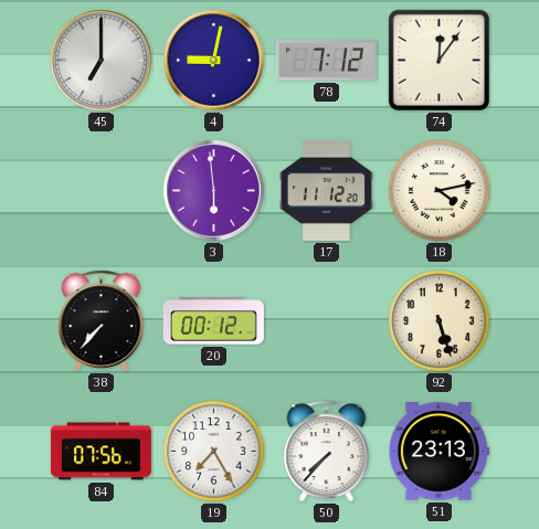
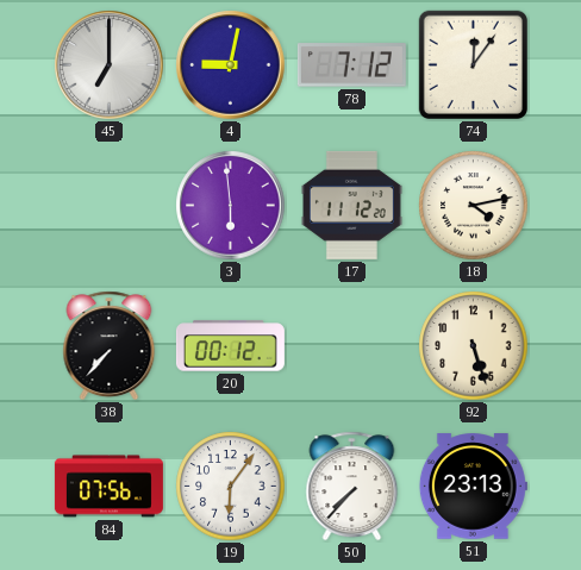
19: 7:25 -> 6:06 (231, 487)
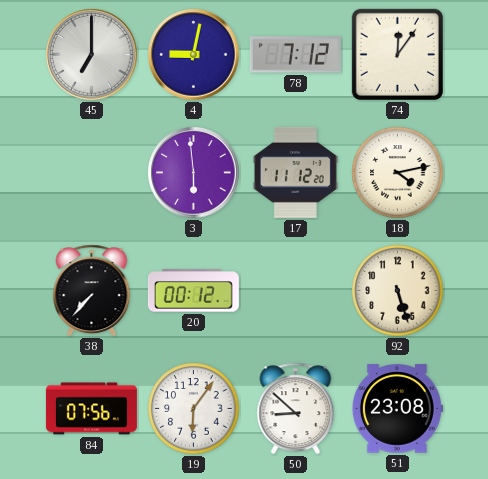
50: 7:37 -> 8:52 (296, 409)
51: 23:13 -> 23:08 (397, 409)
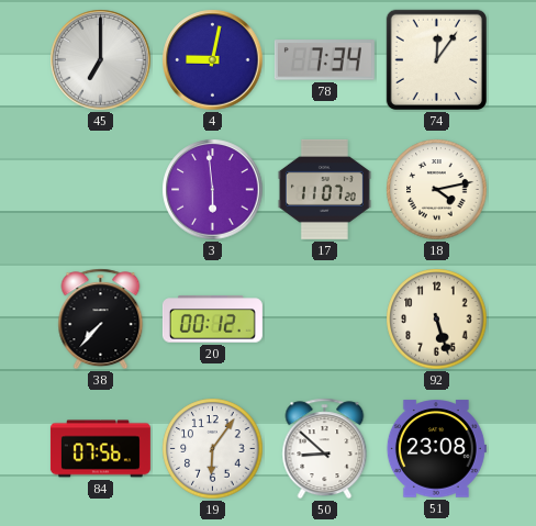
78: 7:12 -> 7:34 (324, 60)
17: 11:12 -> 11:07 (324, 189)
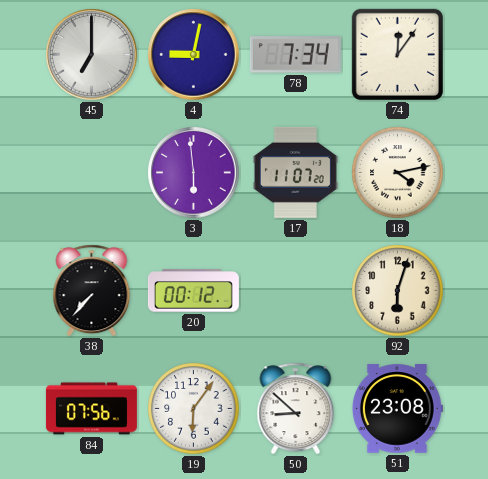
92: 5:27 -> 6:03 (398, 291)
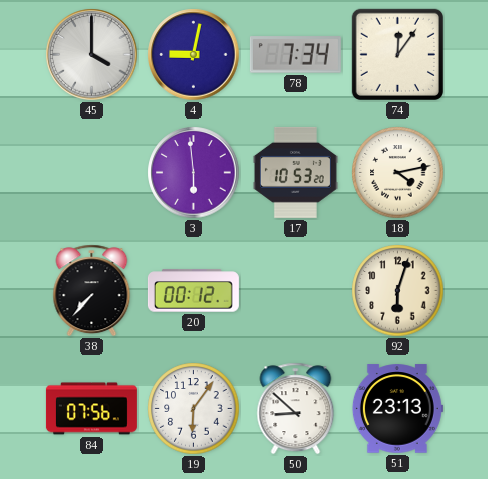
45: 7:00 -> 4:00 (92, 55)
17: 11:07 -> 10:53 (295, 172)
51: 23:08 -> 23:13 (397, 409)
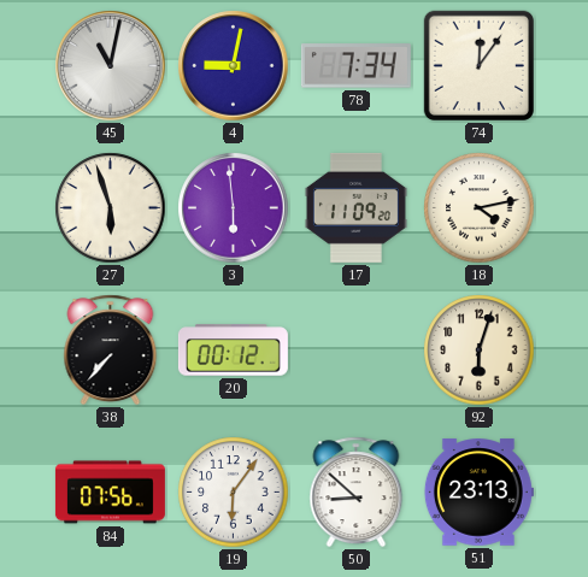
45: 4:00 -> 11:02 (111, 66)
27: none -> 5:57 (111, 208)
17: 10:53 -> 11:09 (355, 207)
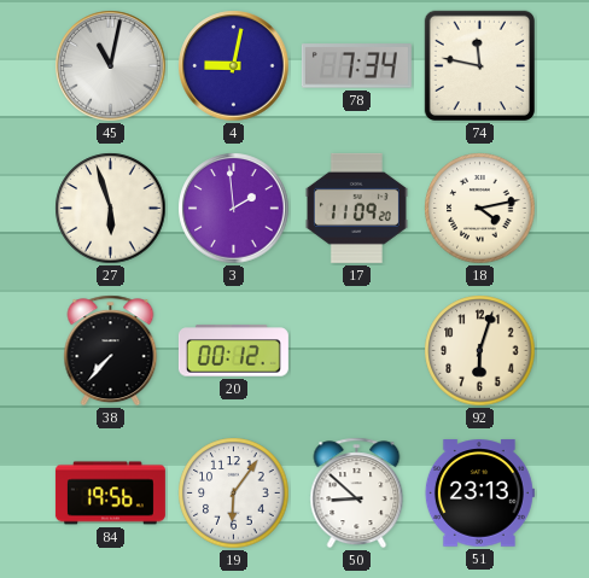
74: 12:06 -> 11:47 (479, 65)
3: 5:59 -> 1:59 (234, 209)
84: 07:56 -> 19:56 (110, 494)
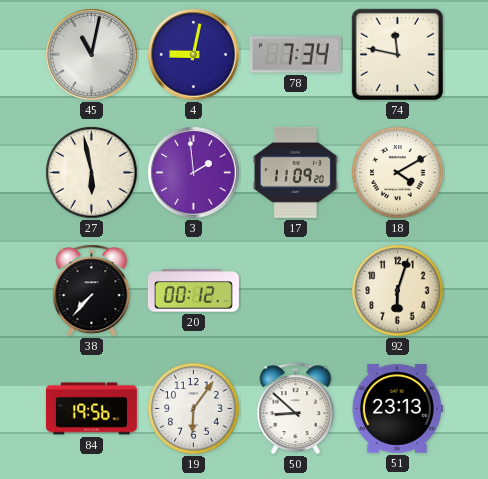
27: 5:57 -> 5:58 (92, 173)
18: 4:13 -> 4:10 (398, 173)
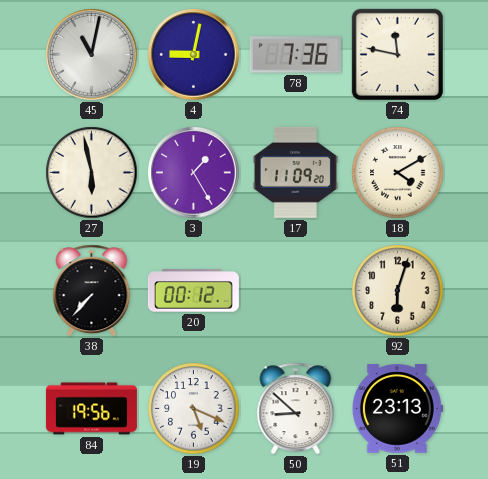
78: 7:34 -> 7:36 (295, 55)
3: 1:59 -> 1:25 (194, 173)
19: 6:06 -> 5:19 (194, 409)
